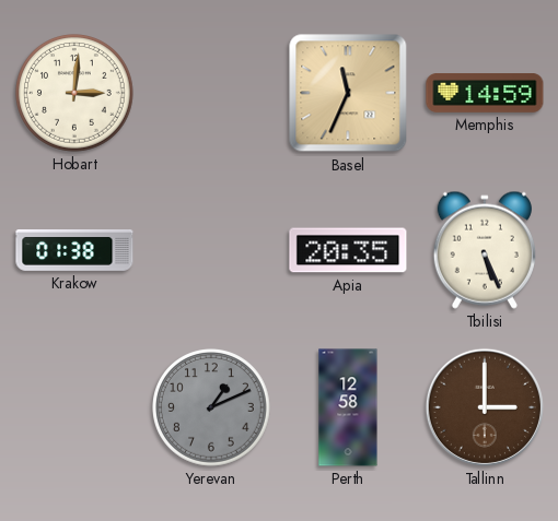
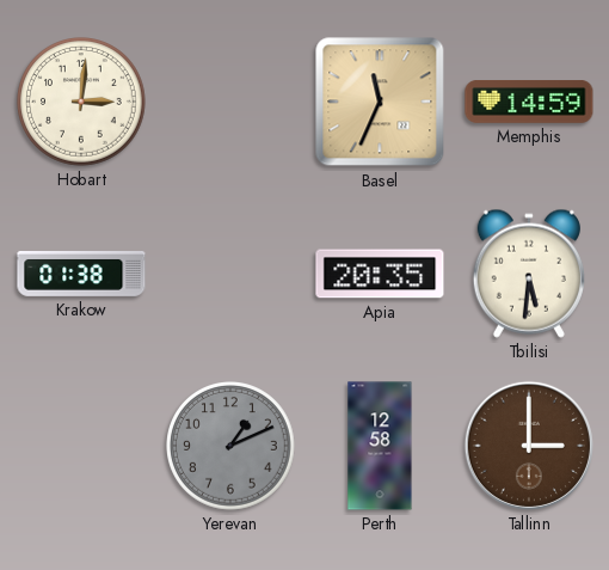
Tbilisi: 5:26 -> 5:31 (529, 274)
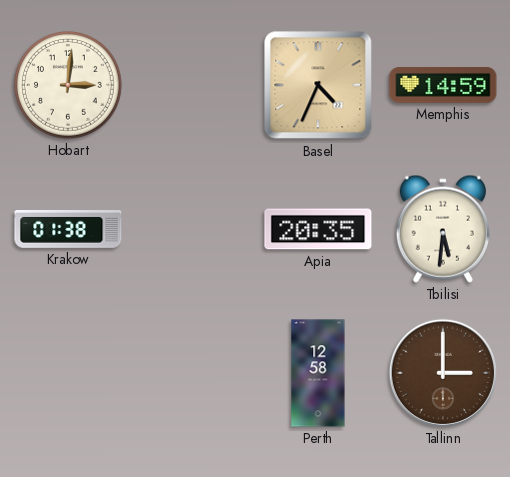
Basel: 11:34 -> 4:34 (318, 85)
Yerevan: 1:11 -> none (232, 447)
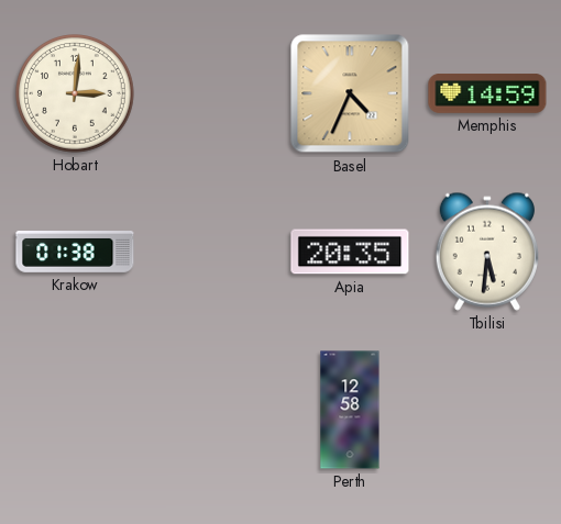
Tallinn: 3:00 -> none (443, 373)
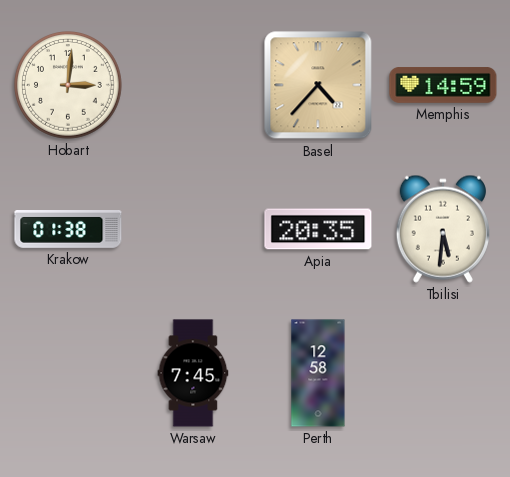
Basel: 4:34 -> 4:37 (318, 85)
Warsaw: none -> 7:45 (193, 373)
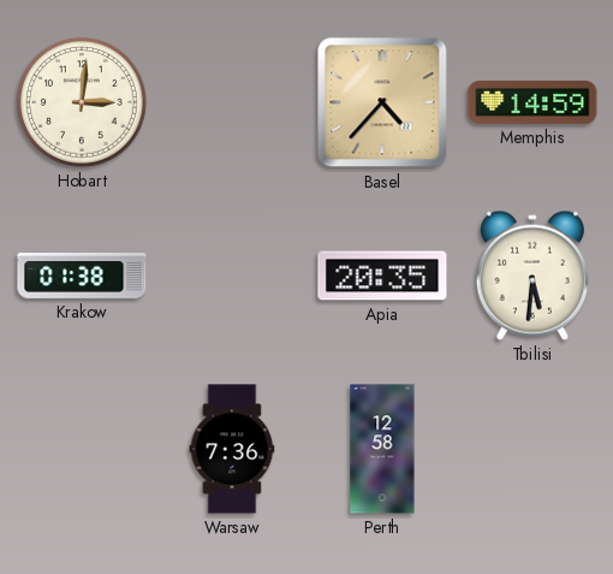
Warsaw: 7:45 -> 7:36 (232, 449)
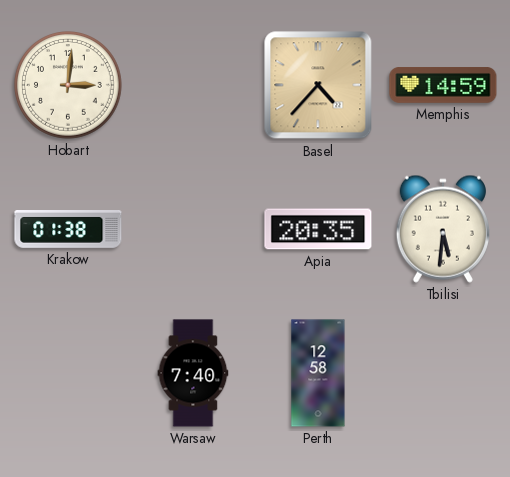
Warsaw: 7:36 -> 7:40 (193, 373)
